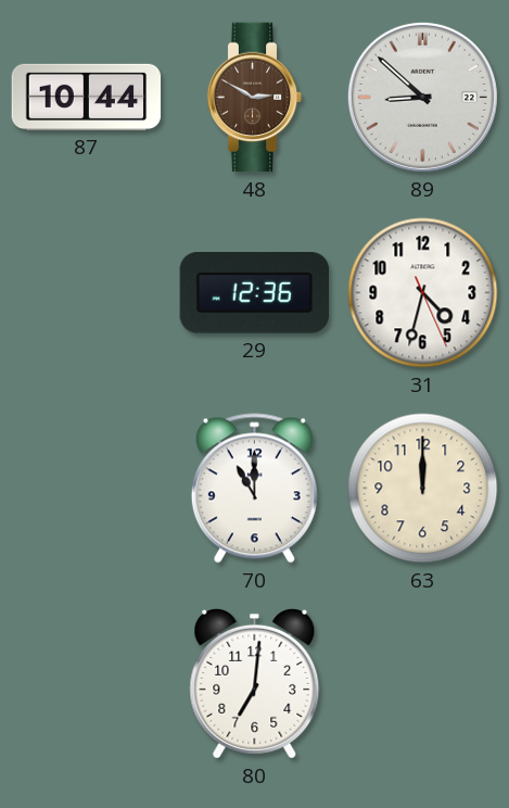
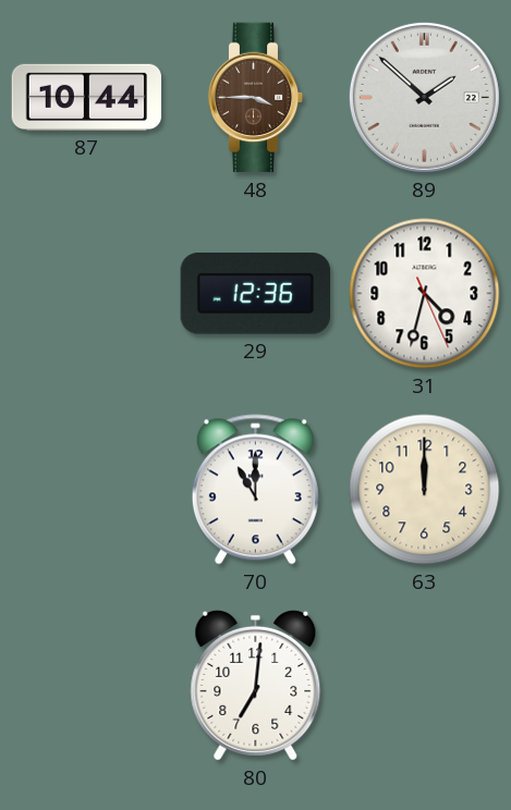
48: 2:50 -> 3:45 (256, 98)
89: 8:52 -> 1:52 (424, 97)
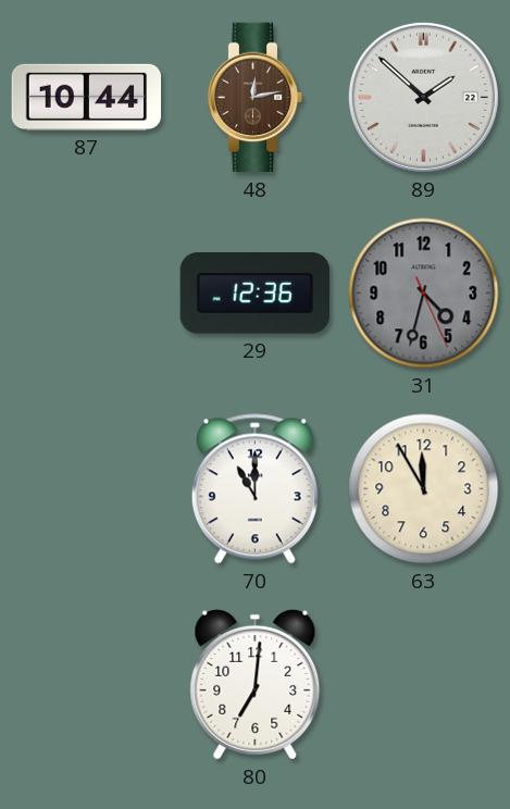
48: 3:45 -> 12:13 (256, 98)
31 dial: white -> grey (424, 294)
63: 12:00 -> 11:55 (424, 489)
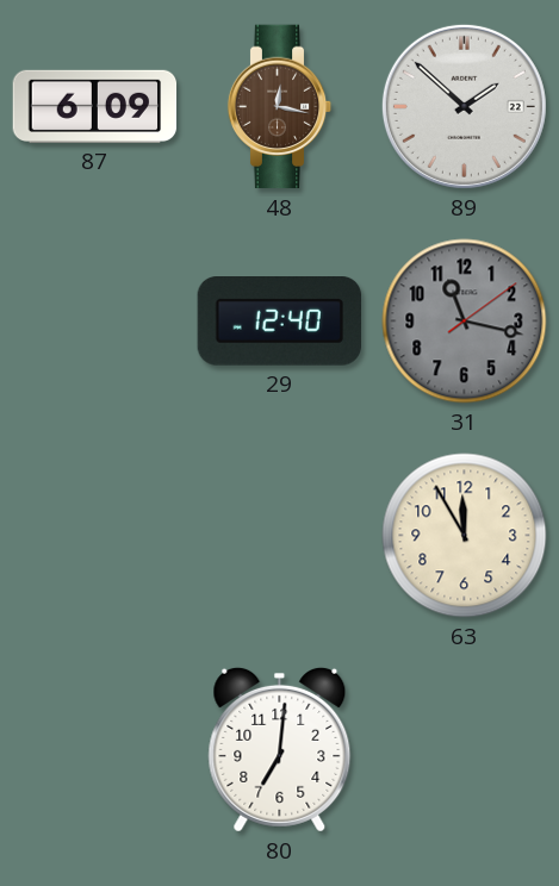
87: 10:44 -> 6:09 (95, 106)
48: 12:13 -> 12:17 (280, 107)
29: 12:36 -> 12:40 (279, 322)
31: 4:32 -> 11:17 (465, 322)
70: 11:00 -> none (254, 489)
